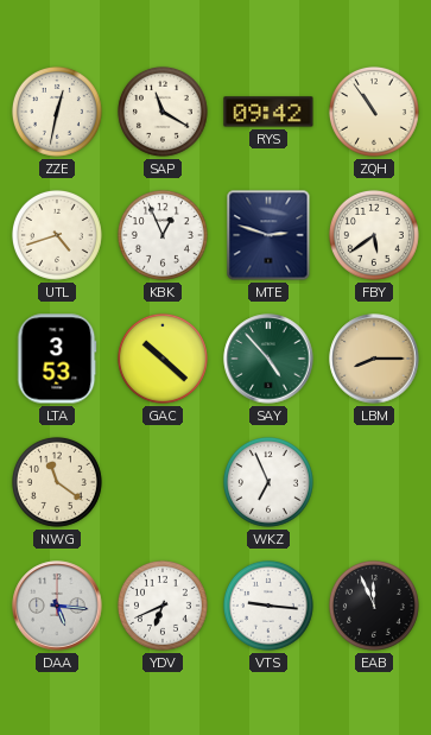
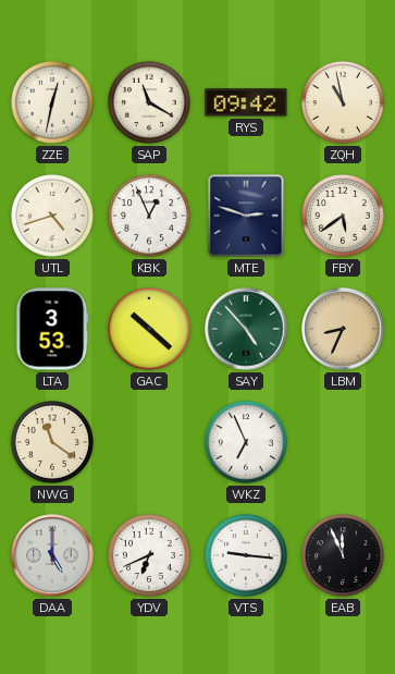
ZQH: 10:54 -> 10:58 (343, 102)
LBM: 8:15 -> 8:34 (343, 329)
DAA: 5:16 -> 5:00 (52, 555)
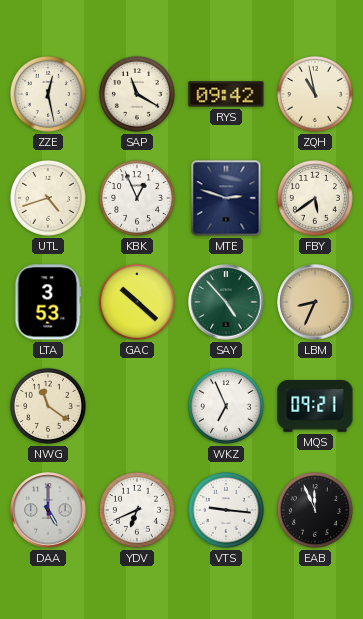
ZZE: 12:32 -> 12:28 (48, 94)
MQS: none -> 09:21 (315, 406)
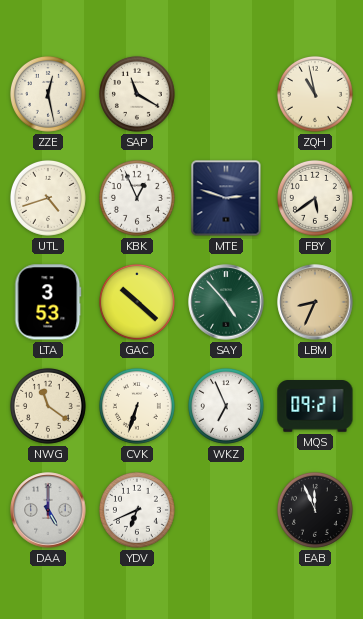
RYS: 09:42 -> none (226, 94)
CVK: none -> 6:33 (137, 406)
VTS: 9:16 -> none (226, 510)
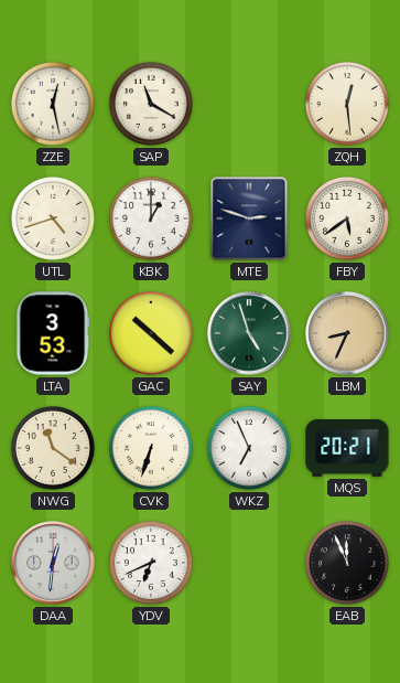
ZQH: 10:58 -> 12:29 (347, 104)
KBK: 12:56 -> 1:00 (151, 218)
SAY: 4:53 -> 4:57 (249, 333)
MQS: 09:21 -> 20:21 (347, 448)
DAA: 5:00 -> 12:31 (53, 563)
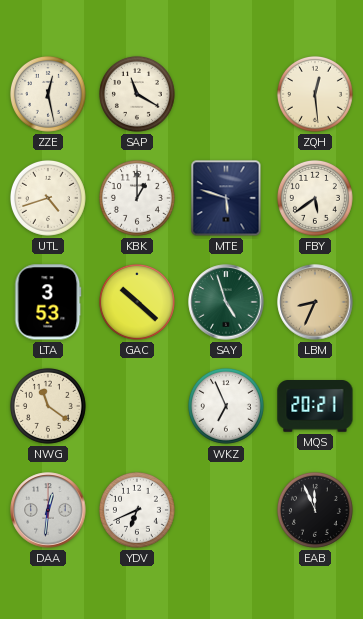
MTE: 2:48 -> 5:48 (226, 198)
CVK: 6:33 -> none (151, 448)
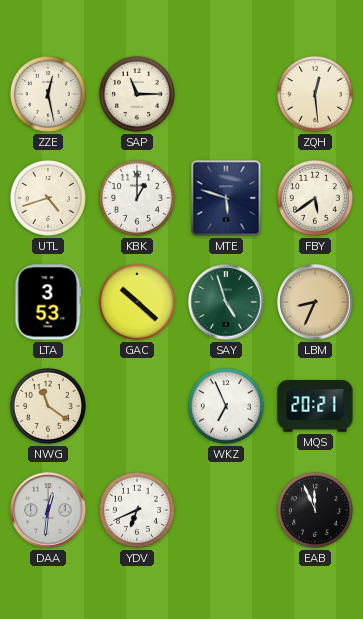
SAP: 11:20 -> 11:15 (137, 94)
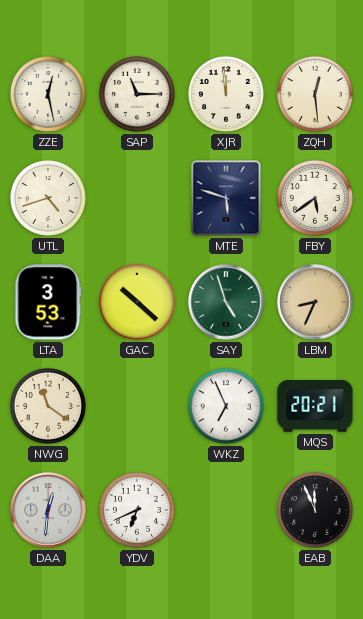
XJR: none -> 11:59 (226, 94)
KBK: 1:00 -> none (137, 198)
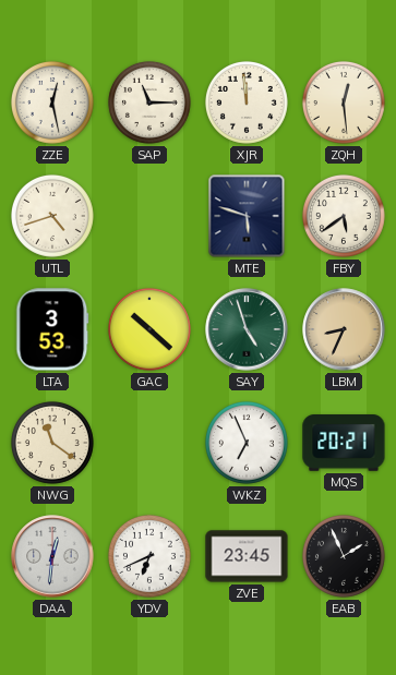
ZVE: none -> 23:45 (247, 556)
EAB: 11:56 -> 1:56 (344, 556)
